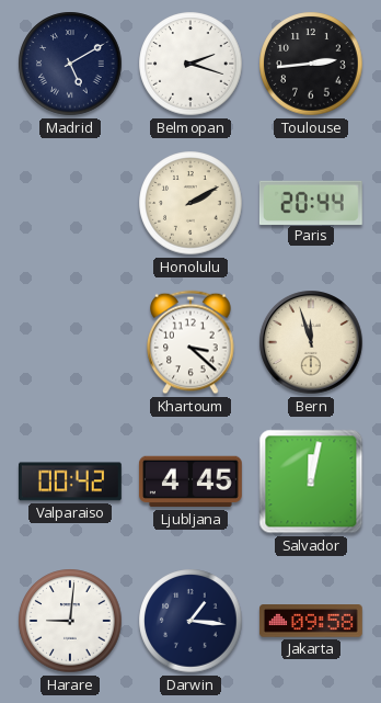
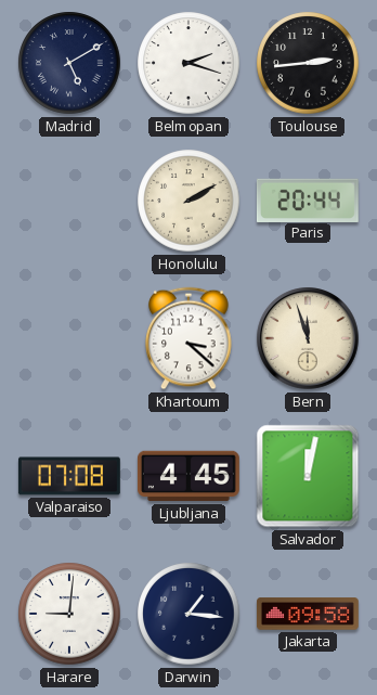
Valparaiso: 00:42 -> 07:08 (69, 476)
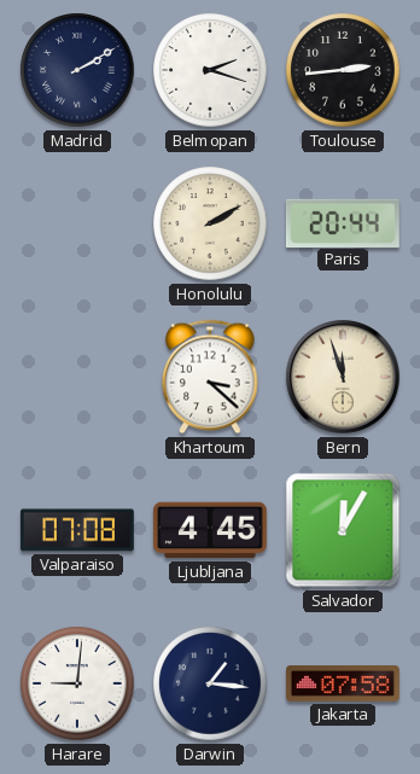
Madrid: 5:10 -> 2:10 (77, 70)
Salvador: 12:02 -> 12:05 (343, 530)
Jakarta: 09:58 -> 07:58 (343, 683)
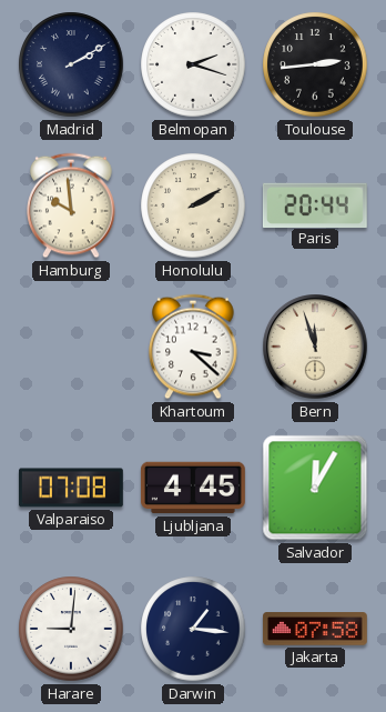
Hamburg: none -> 9:59 (71, 205)
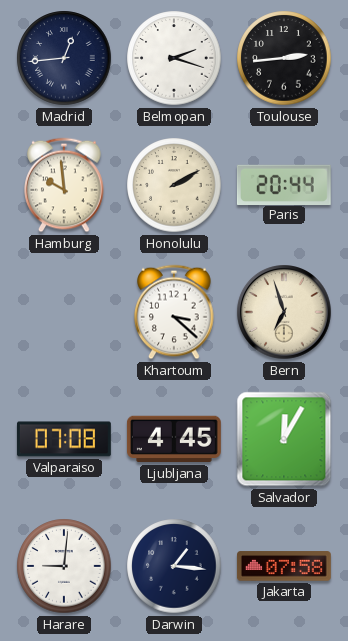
Madrid: 2:10 -> 12:44 (64, 58)
Bern: 11:57 -> 6:57 (285, 313)
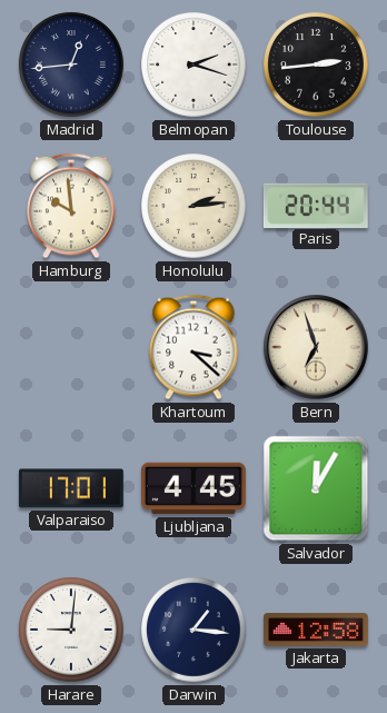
Honolulu: 2:10 -> 2:14 (193, 206)
Valparaiso: 07:08 -> 17:01 (71, 488)
Jakarta: 07:58 -> 12:58 (316, 630)
